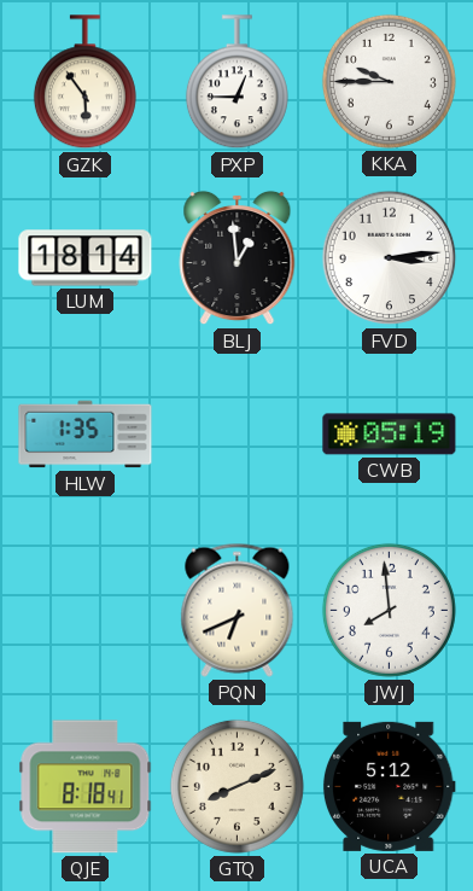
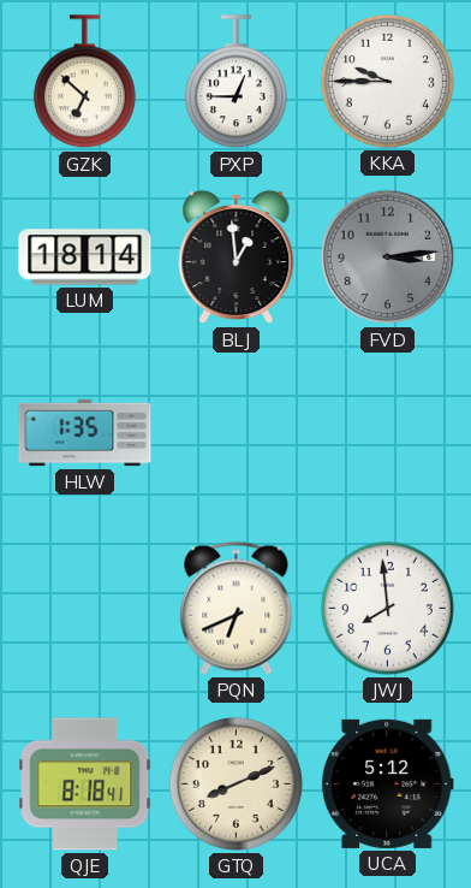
GZK: 5:54 -> 6:52 (84, 82)
FVD dial: white -> grey (388, 257)
CWB: 05:19 -> none (390, 435)
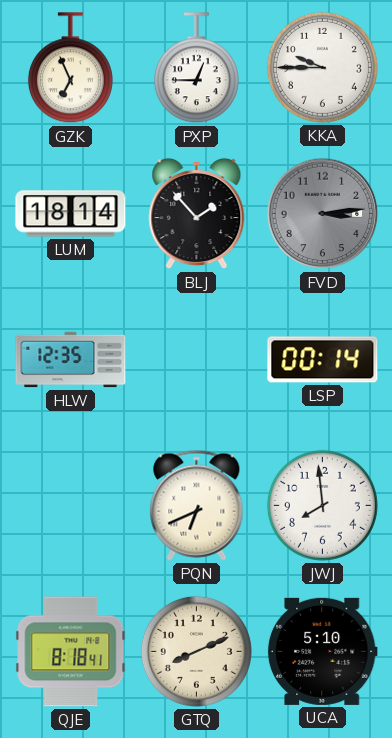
GZK: 6:52 -> 6:56 (70, 68)
BLJ: 12:59 -> 1:53 (197, 214)
HLW: 1:35 -> 12:35 (71, 360)
LSP: none -> 00:14 (323, 360)
UCA: 5:12 -> 5:10 (322, 651)
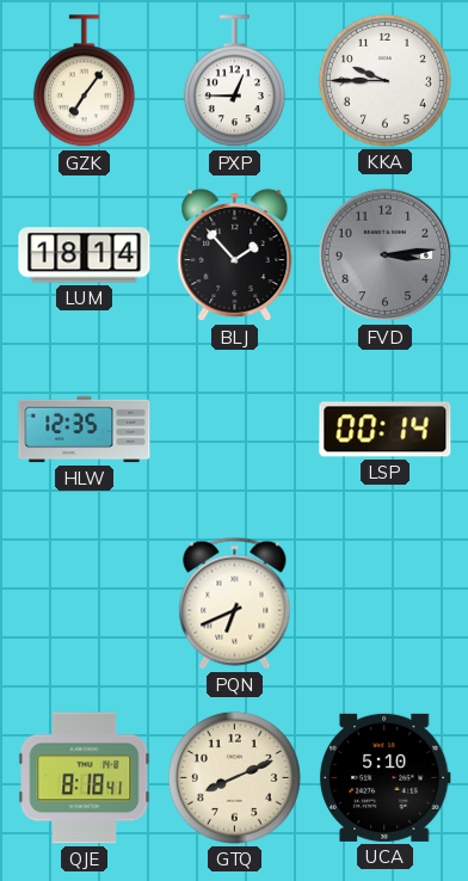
GZK: 6:56 -> 7:06 (84, 81)
JWJ: 7:59 -> none (322, 505)
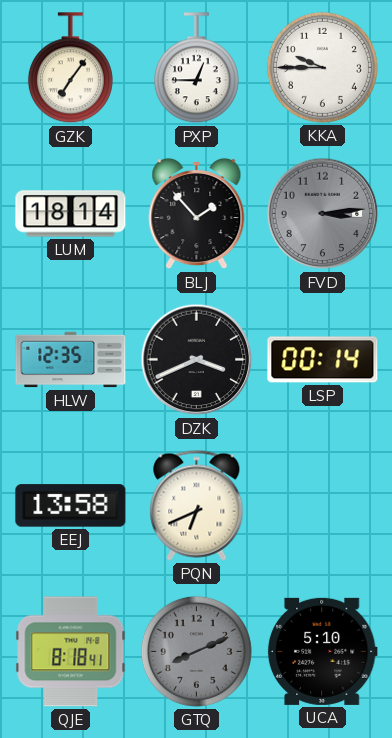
DZK: none -> 3:41 (197, 360)
EEJ: none -> 13:58 (71, 506)
GTQ dial: cream -> grey (196, 651)
